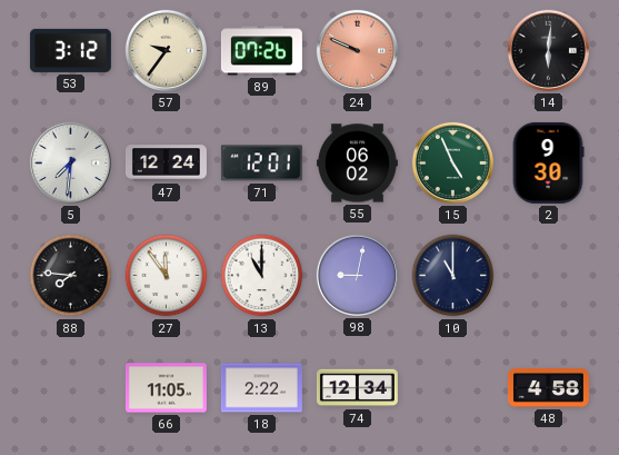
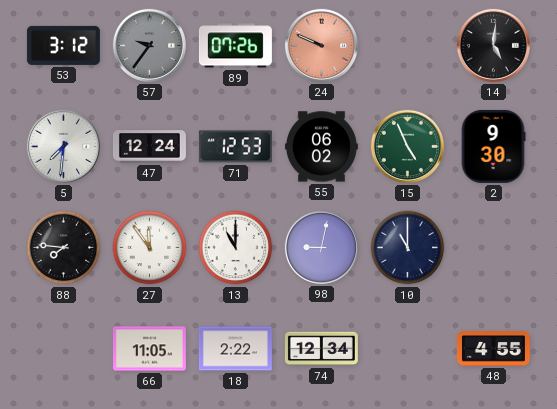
57 dial: cream -> grey (149, 45)
14: 6:01 -> 5:01 (493, 45)
71: 12:01 -> 12:53 (235, 147)
48: 4:58 -> 4:55 (493, 349)
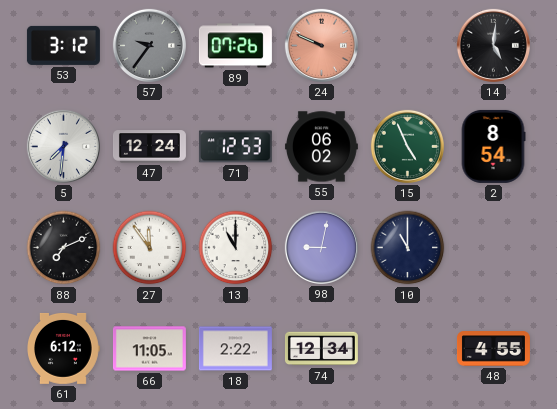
2: 9:30 -> 8:54 (493, 146)
88: 7:46 -> 7:11 (64, 248)
61: none -> 6:12 (64, 348)
